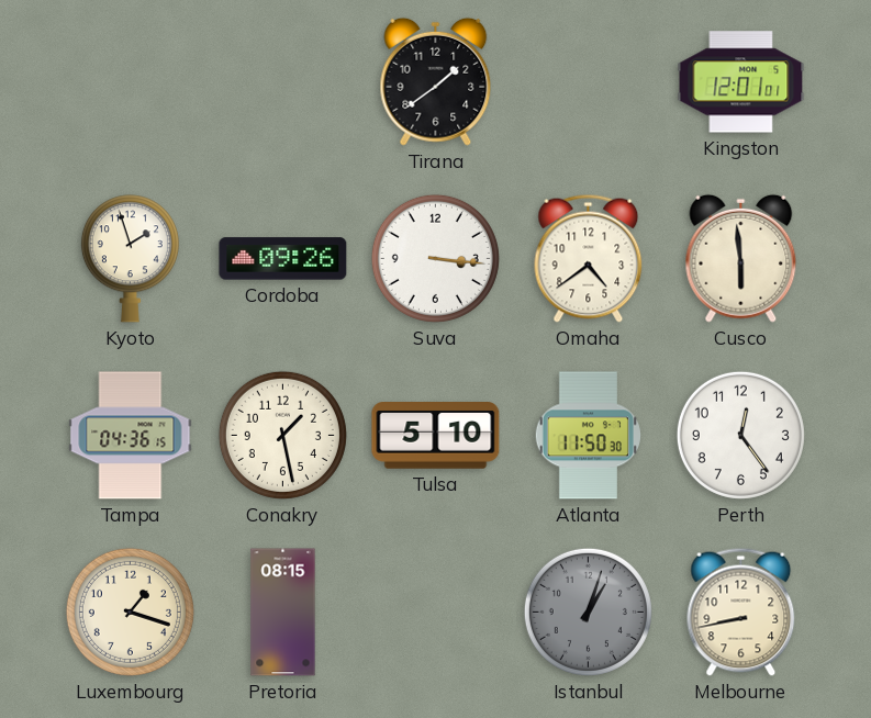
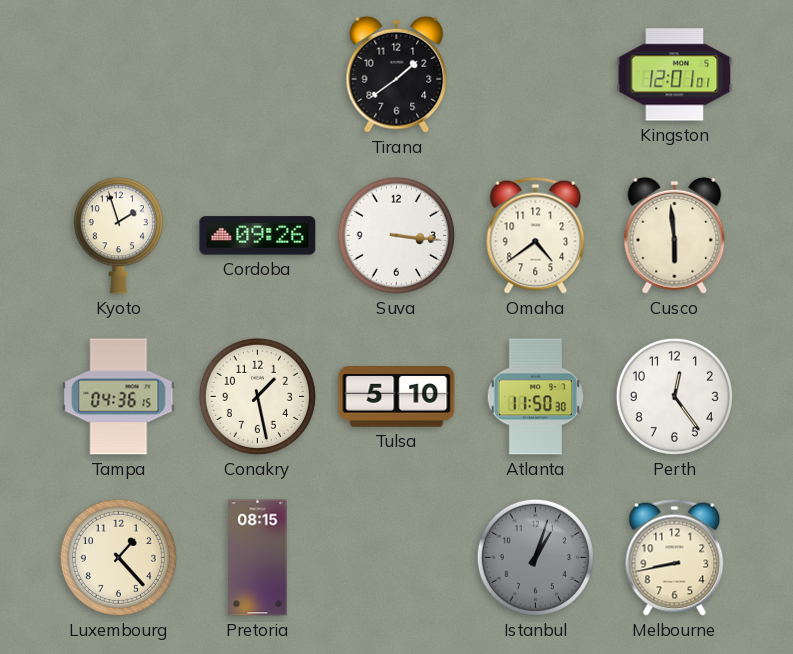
Luxembourg: 1:18 -> 1:23 (118, 557)
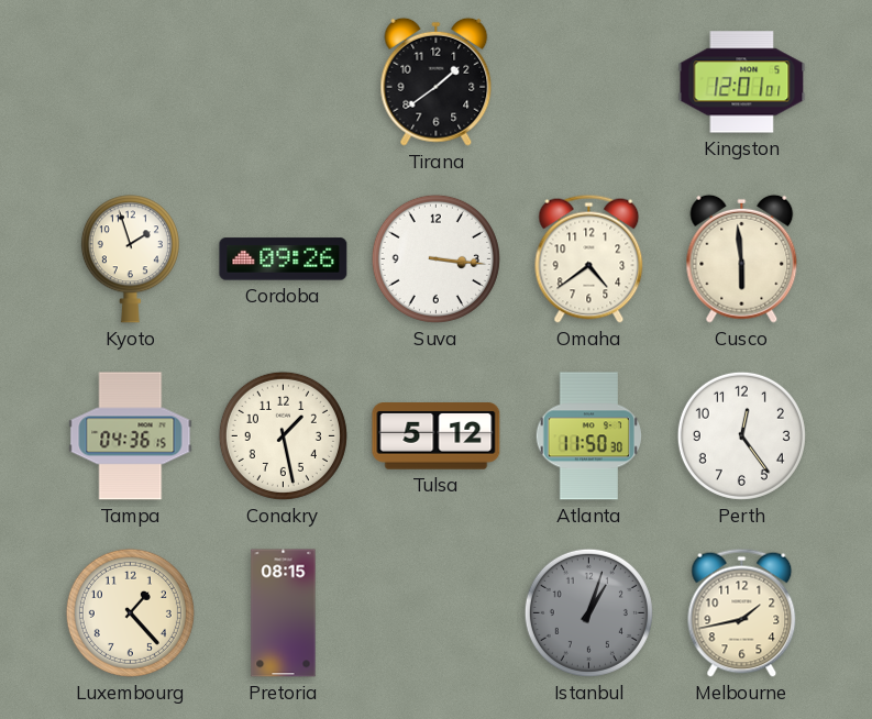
Tulsa: 5:10 -> 5:12 (437, 436)
Melbourne: 8:43 -> 1:43 (742, 612)
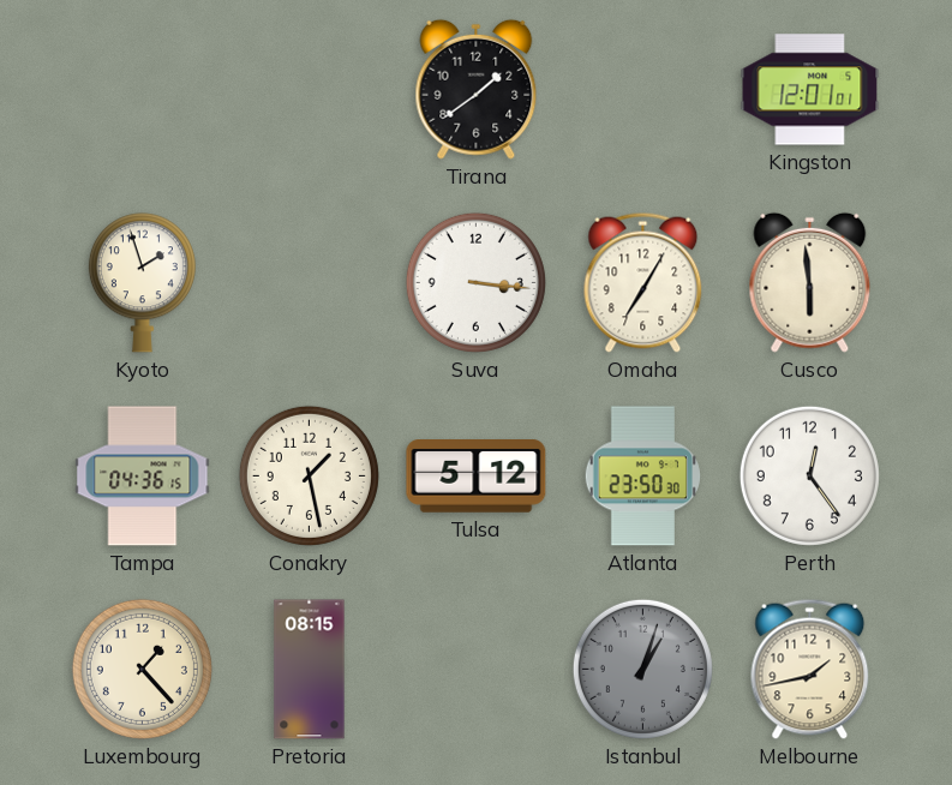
Cordoba: 09:26 -> none (284, 259)
Omaha: 4:39 -> 7:05 (643, 282)
Atlanta: 11:50 -> 23:50 (642, 477)
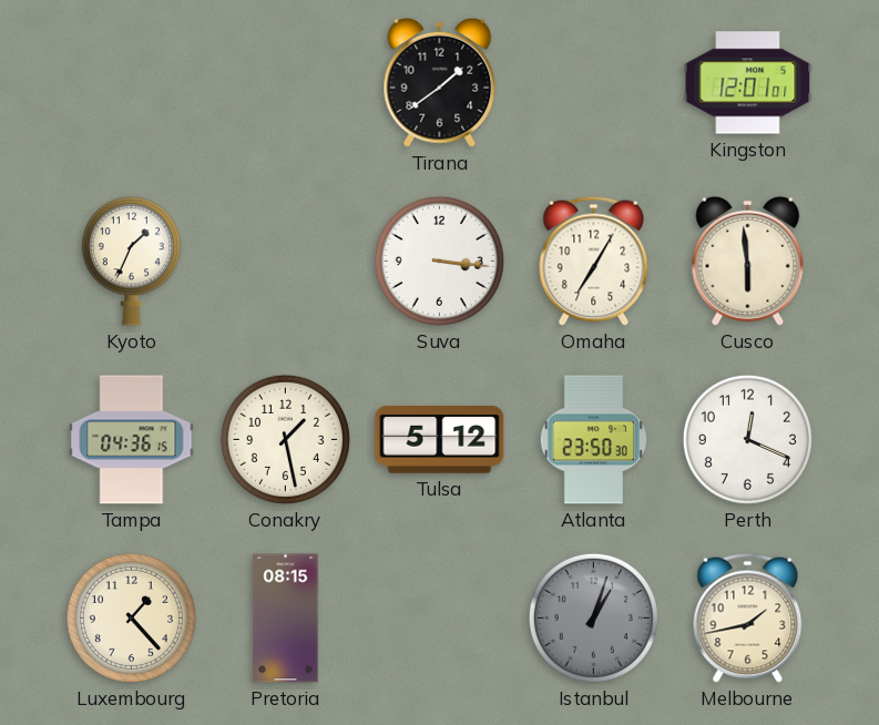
Kyoto: 1:57 -> 1:34 (131, 262)
Perth: 12:24 -> 12:19 (747, 439)
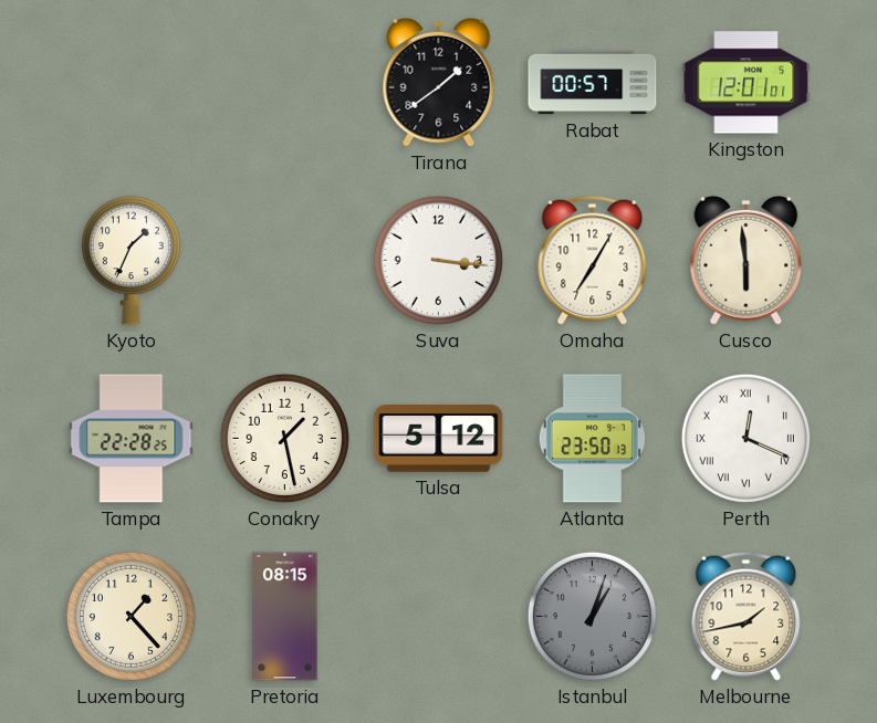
Rabat: none -> 00:57 (593, 83)
Tampa: 04:36 -> 22:28 (132, 439)
Atlanta: 23:50:30 -> 23:50:13 (592, 439)
Perth numerals: Arabic -> Roman (745, 438)
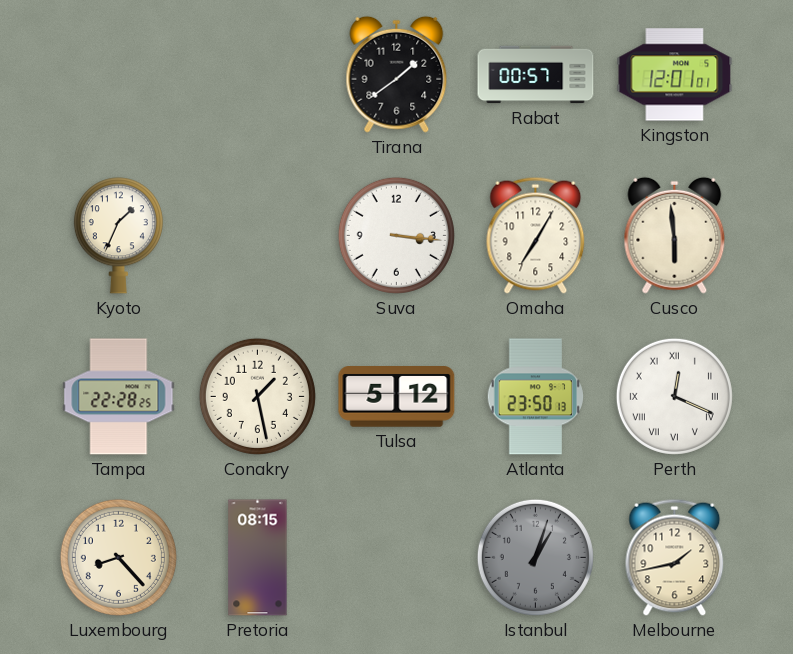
Luxembourg: 1:23 -> 8:23 (118, 557)
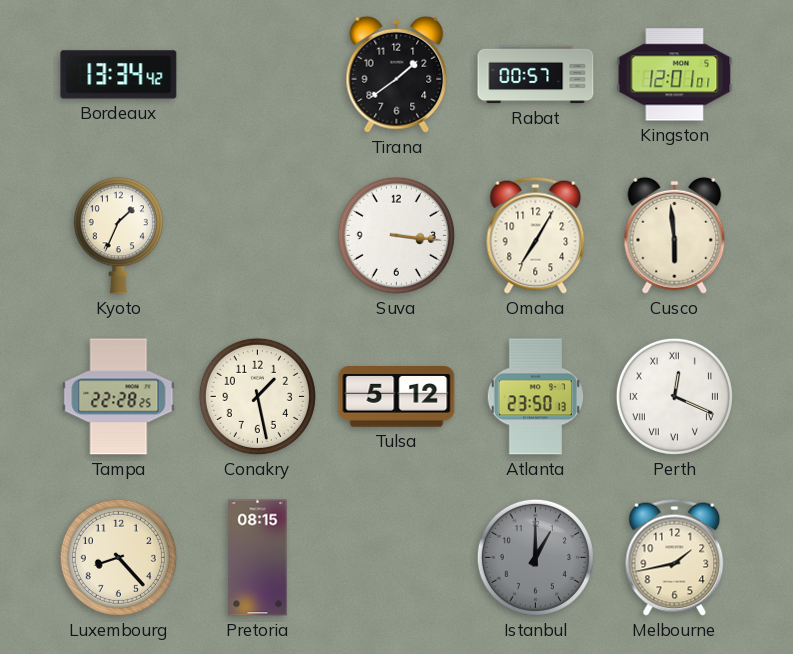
Bordeaux: none -> 13:34 (119, 75)
Istanbul: 1:03 -> 1:00 (535, 557)
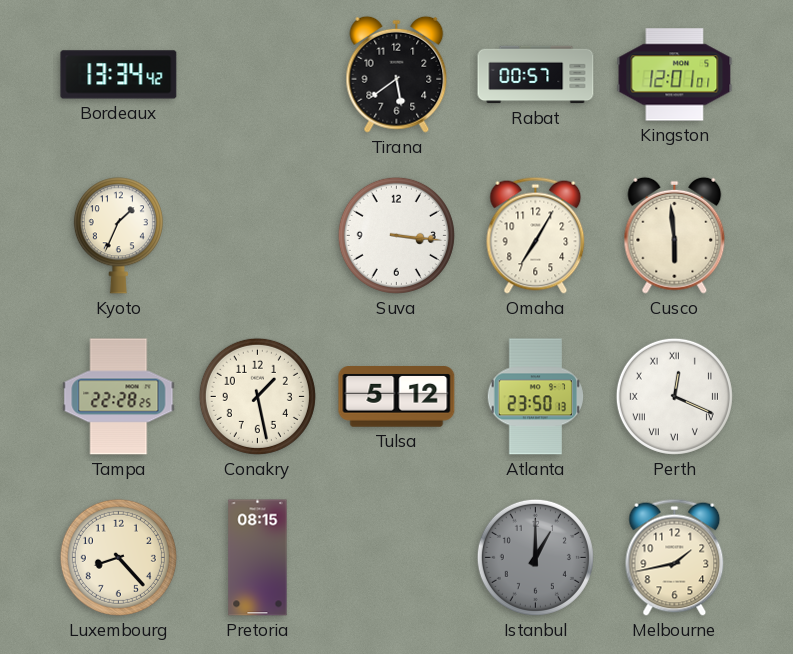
Tirana: 1:39 -> 5:39 (397, 74)
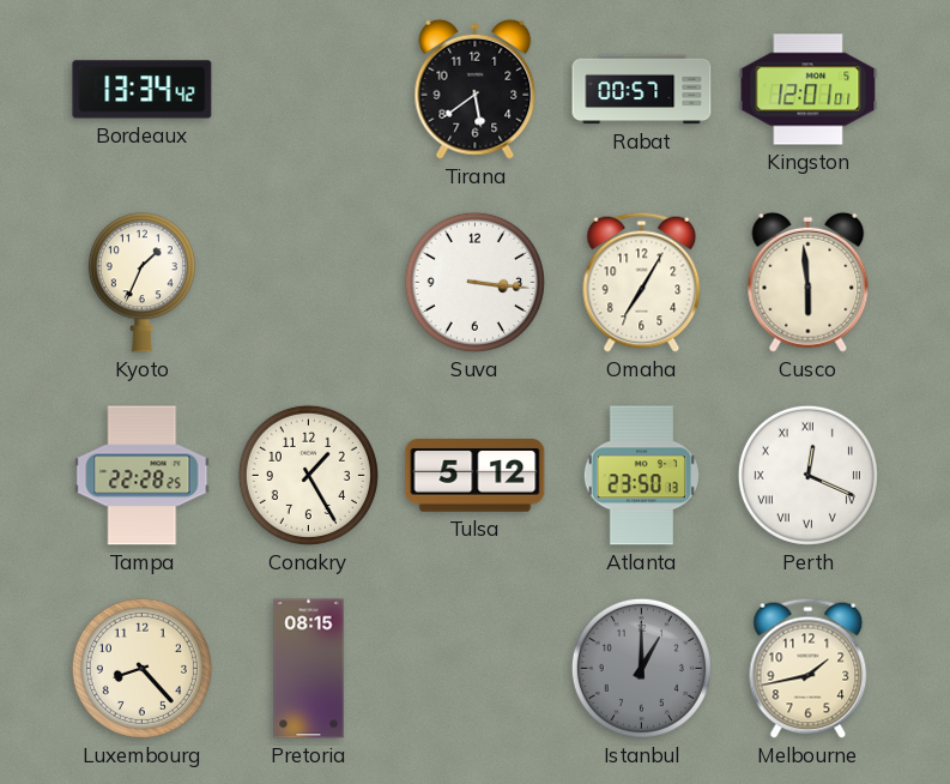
Conakry: 1:28 -> 1:25 (308, 475)
